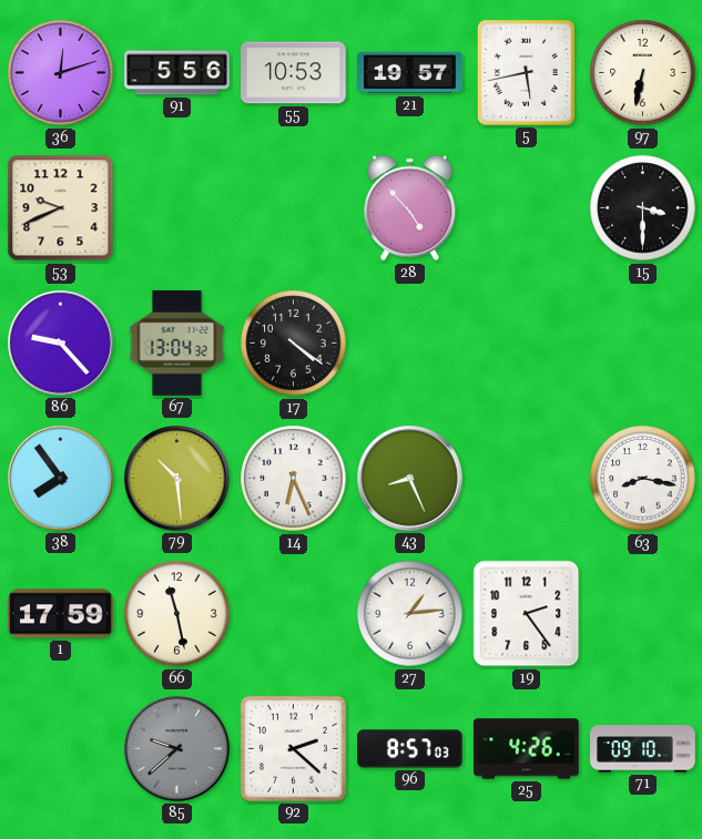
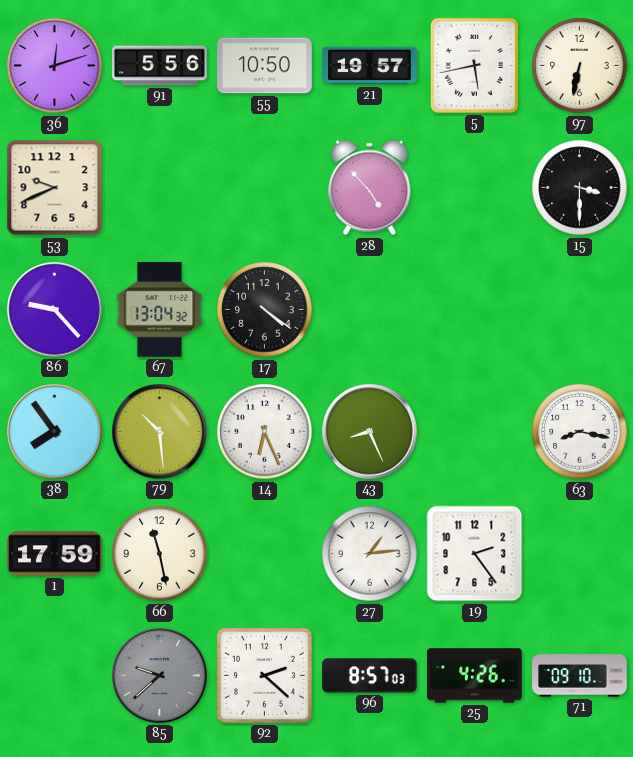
55: 10:53 -> 10:50 (265, 66)
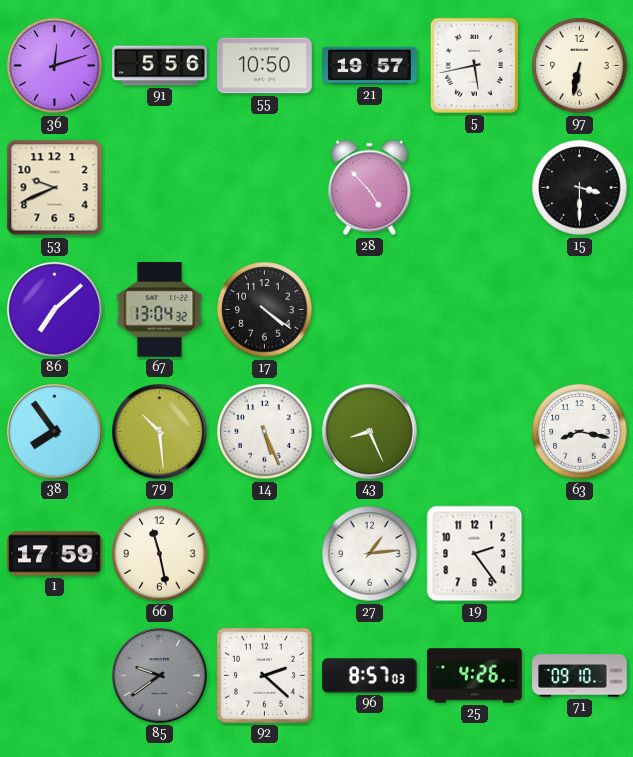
86: 9:23 -> 7:08 (55, 310)
14: 6:26 -> 5:26 (265, 432)
85: 9:38 -> 9:39 (160, 676)
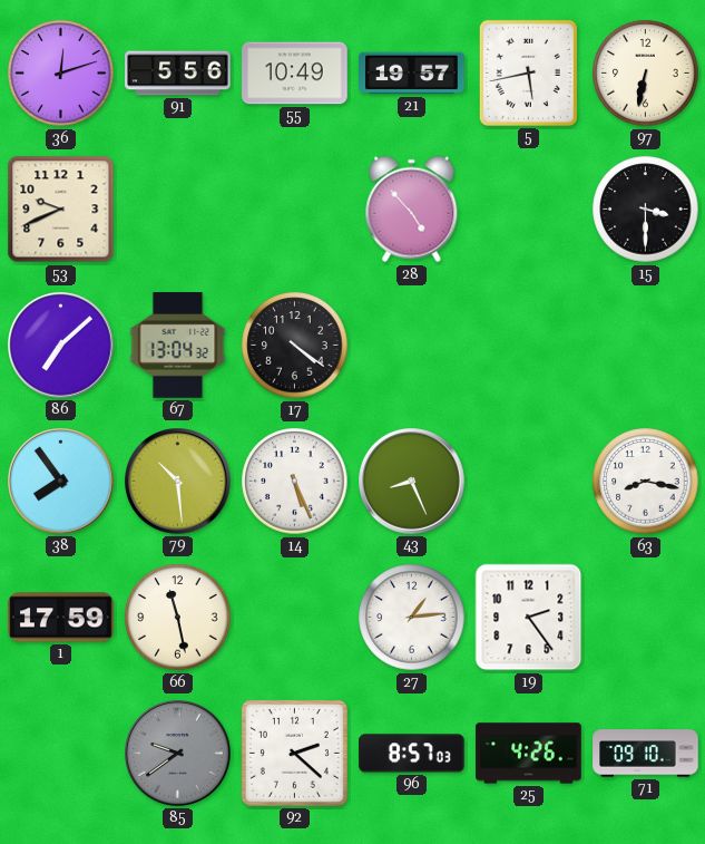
55: 10:50 -> 10:49 (295, 74)
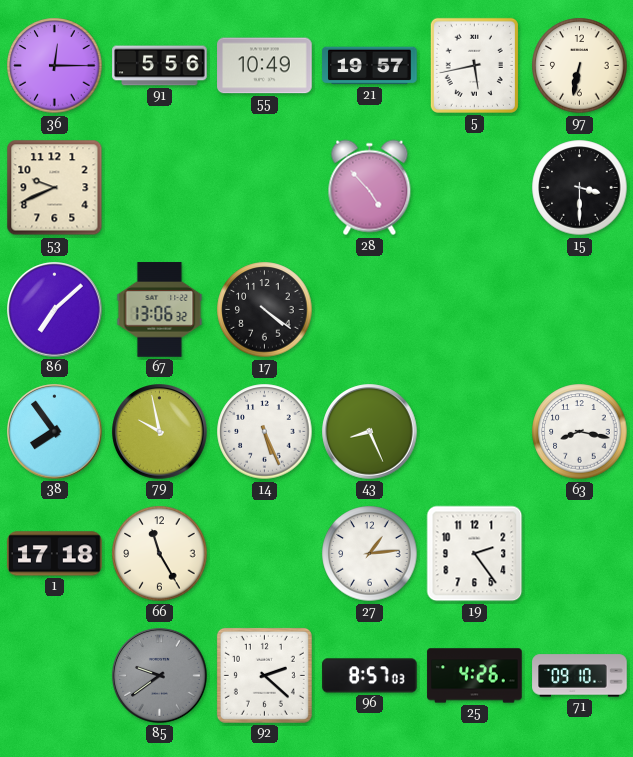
36: 12:12 -> 12:15 (55, 66)
67: 13:04 -> 13:06 (160, 310)
79: 10:29 -> 9:58 (160, 432)
1: 17:59 -> 17:18 (55, 554)
66: 11:28 -> 11:25 (160, 554)
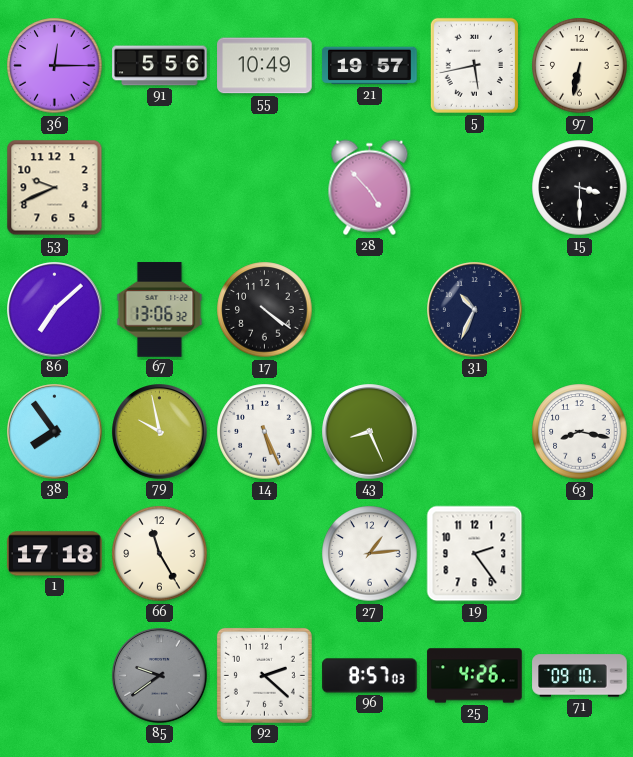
31: none -> 10:34 (475, 310)
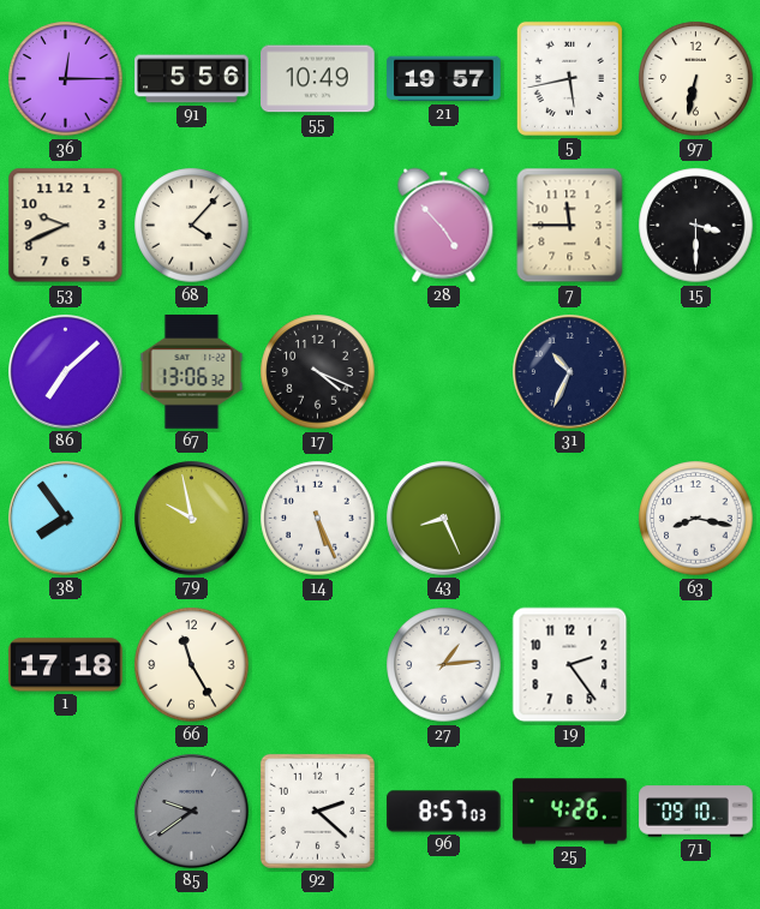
68: none -> 4:07 (192, 226)
7: none -> 11:45 (570, 226)
17: 4:21 -> 4:19 (318, 372)
